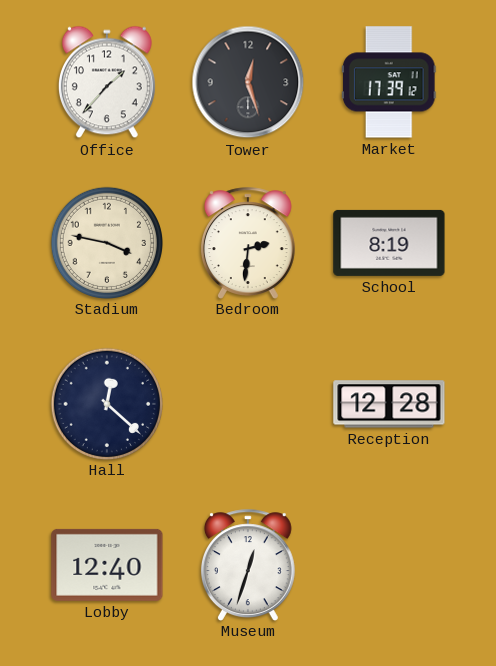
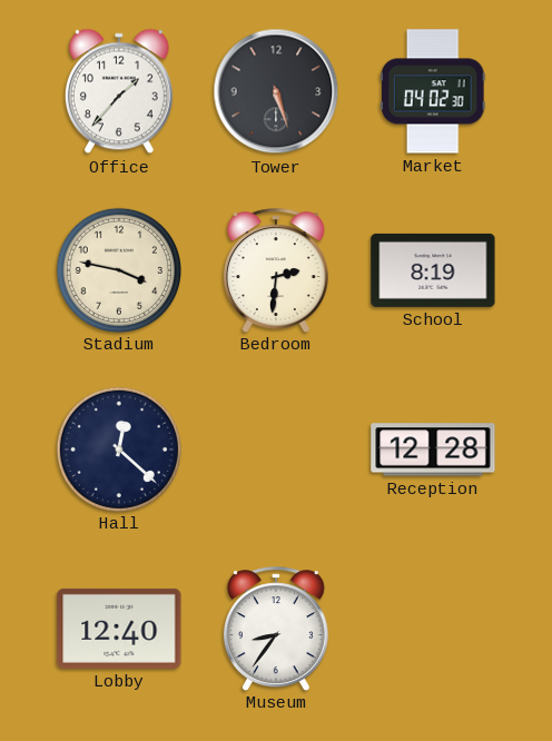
Tower: 12:27 -> 5:27 (276, 91)
Market: 17:39 -> 04:02 (434, 91)
Museum: 12:33 -> 8:36 (276, 629)
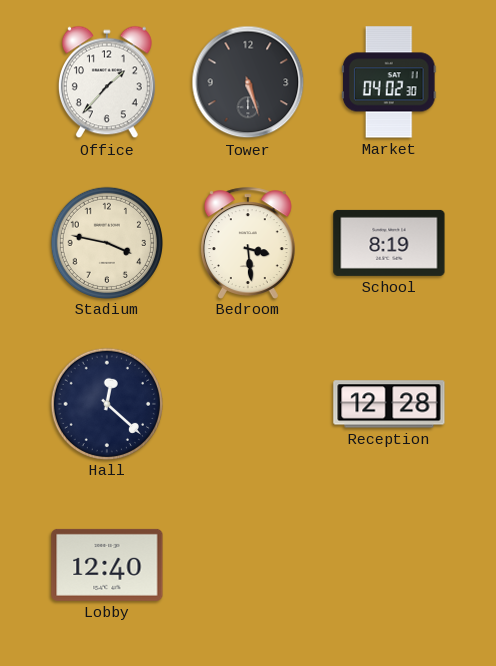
Bedroom: 2:31 -> 3:29 (248, 243)
Museum: 8:36 -> none (276, 629)
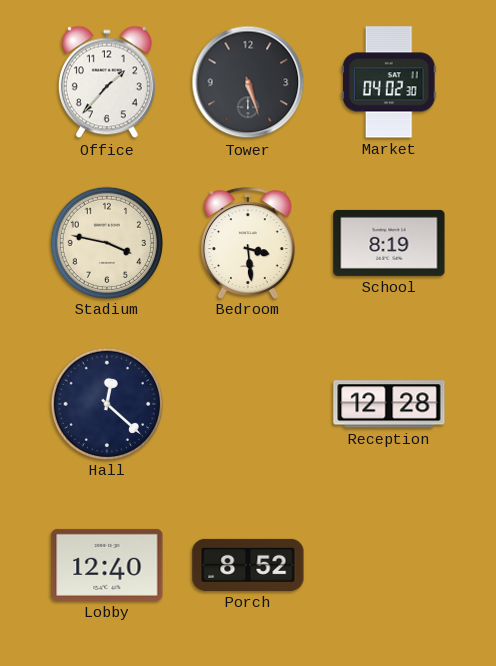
Porch: none -> 8:52 (248, 565)
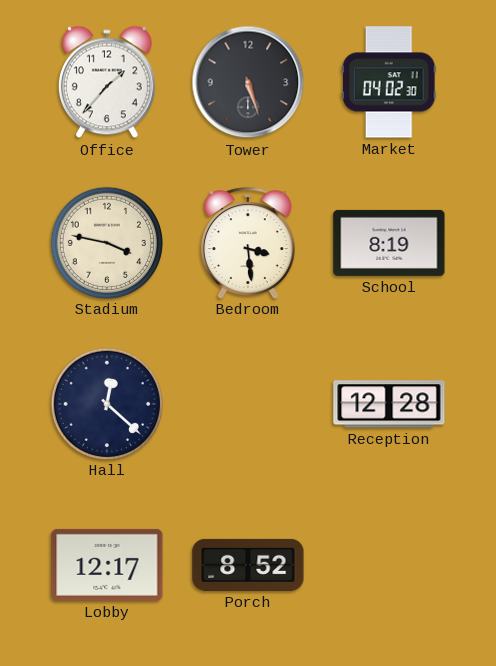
Lobby: 12:40 -> 12:17 (107, 565)
